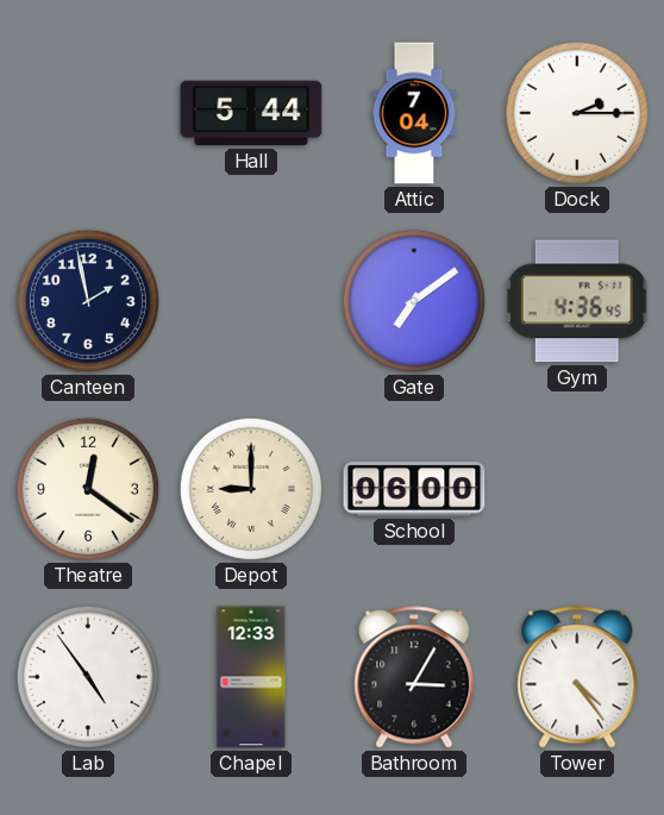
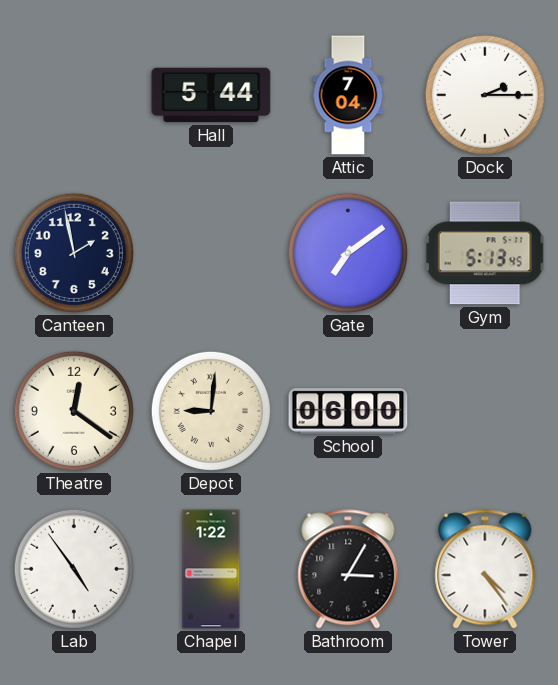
Gym: 4:36 -> 5:13 (485, 253)
Depot: 9:00 -> 9:01 (211, 411)
Chapel: 12:33 -> 1:22 (211, 569)
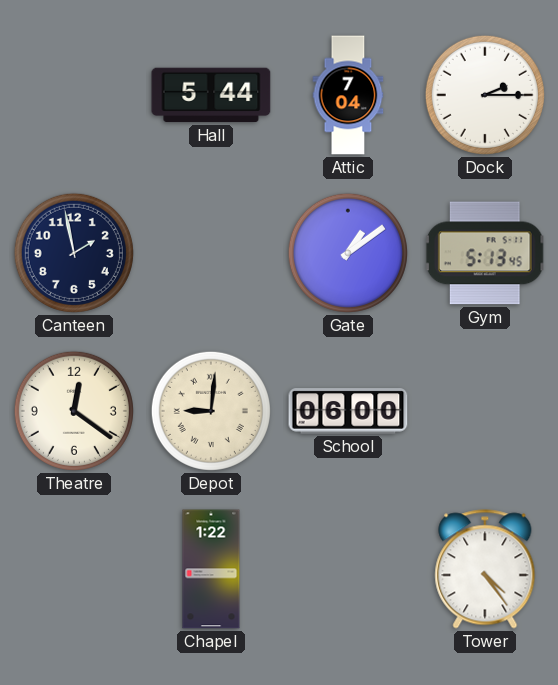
Gate: 7:09 -> 1:09 (348, 253)
Lab: 4:54 -> none (74, 569)
Bathroom: 3:05 -> none (348, 569)
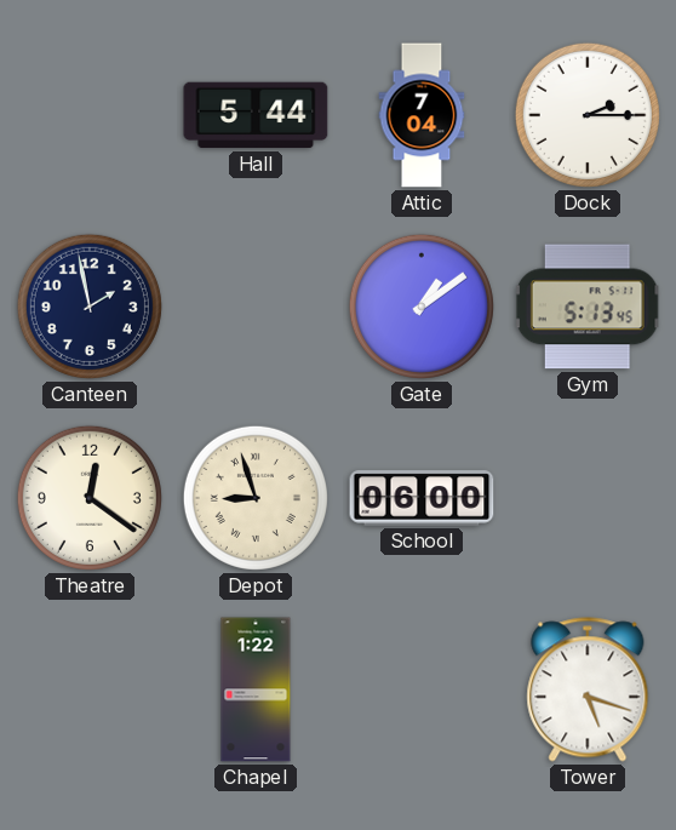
Depot: 9:01 -> 8:57 (256, 498)
Tower: 4:24 -> 5:18 (588, 689)
